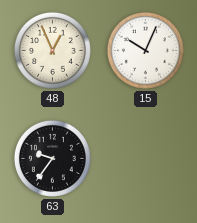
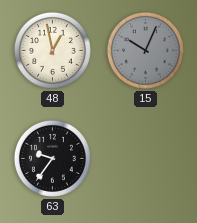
48: 12:56 -> 12:58 (52, 50)
15 dial: white -> grey (145, 50)
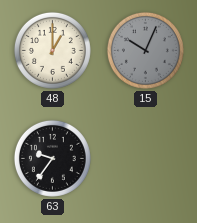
48: 12:58 -> 1:00 (52, 50)
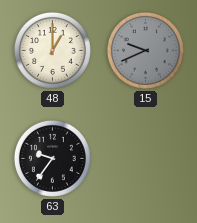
15: 10:04 -> 9:41 (145, 50)
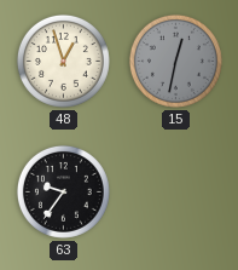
48: 1:00 -> 12:57 (63, 61)
15: 9:41 -> 12:32 (175, 61)
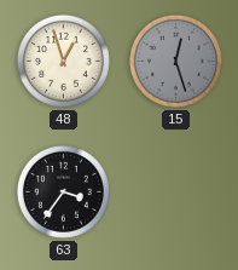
15: 12:32 -> 12:27 (175, 61)
63: 9:36 -> 3:36 (63, 191)
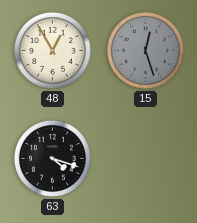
48: 12:57 -> 12:55 (52, 50)
63: 3:36 -> 4:18 (52, 158)
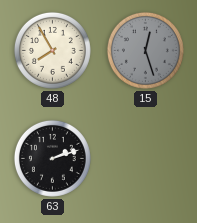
48: 12:55 -> 7:55 (52, 50)
63: 4:18 -> 2:12 (52, 158)
